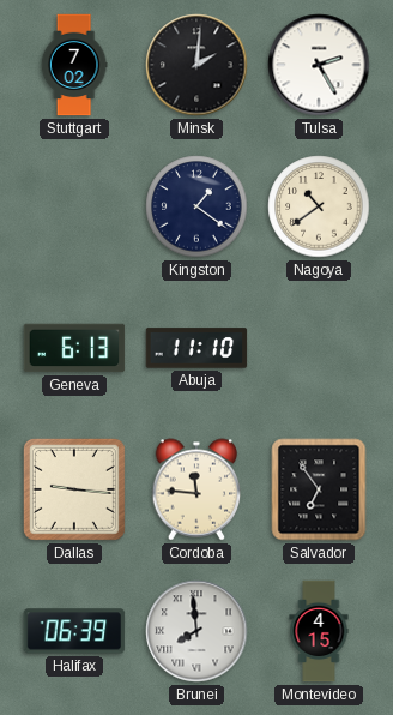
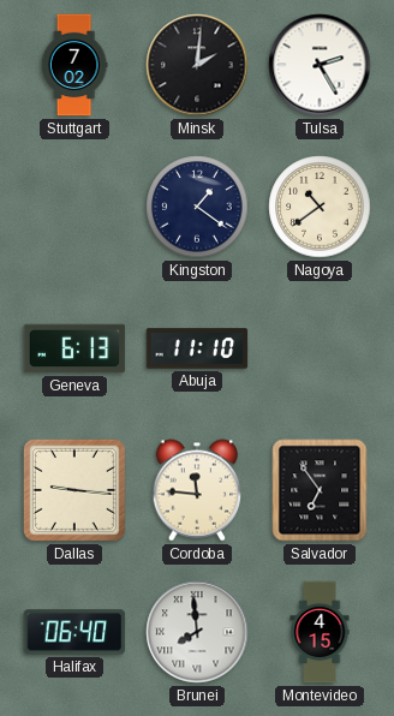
Halifax: 06:39 -> 06:40 (74, 632)
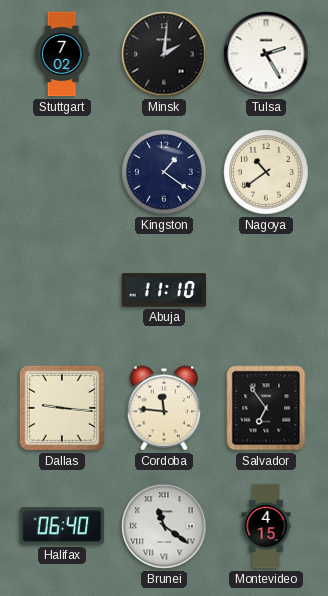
Geneva: 6:13 -> none (74, 348)
Brunei: 7:59 -> 11:21 (164, 526)
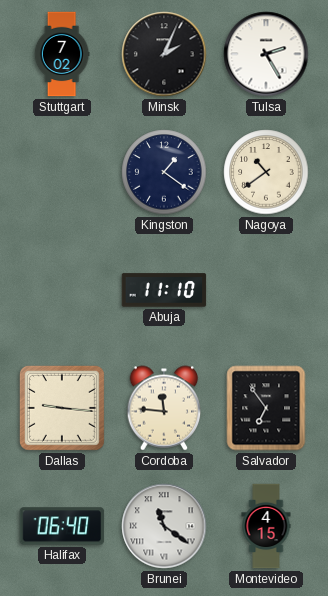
Minsk: 2:01 -> 2:04 (164, 54)
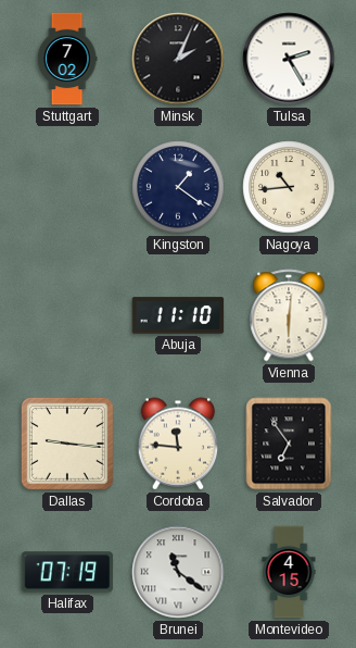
Nagoya: 10:39 -> 10:44 (289, 187)
Vienna: none -> 6:01 (289, 315)
Halifax: 06:40 -> 07:19 (67, 572)
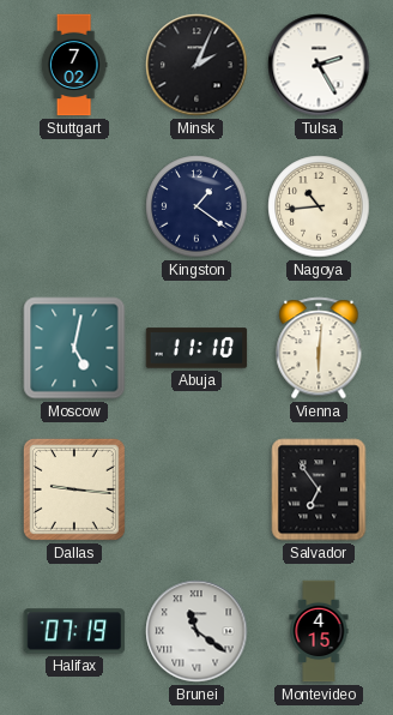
Moscow: none -> 5:02 (74, 348)
Cordoba: 11:46 -> none (178, 444)
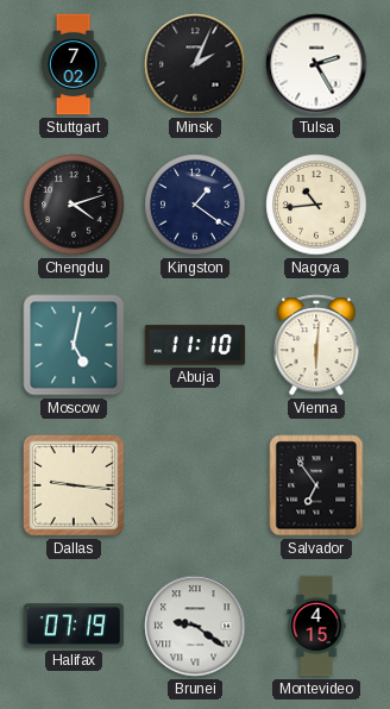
Chengdu: none -> 4:12 (74, 205)
Brunei: 11:21 -> 9:21 (195, 626)
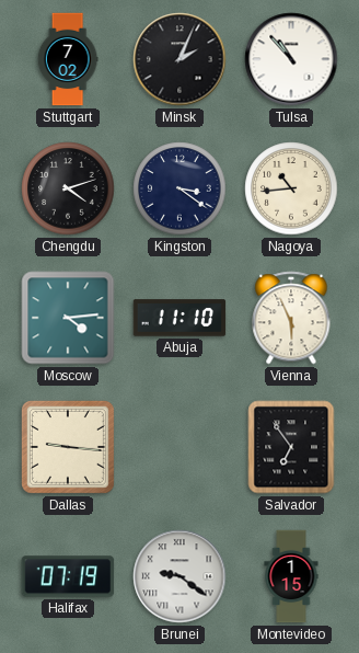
Tulsa: 2:25 -> 10:53 (291, 59)
Kingston: 1:21 -> 3:21 (179, 188)
Moscow: 5:02 -> 4:14 (68, 318)
Vienna: 6:01 -> 5:56 (291, 318)
Montevideo: 4:15 -> 1:15 (291, 576)
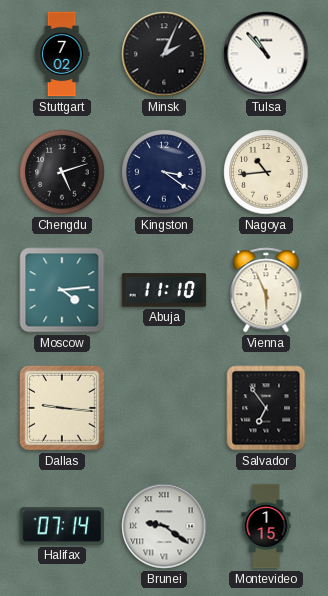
Chengdu: 4:12 -> 5:12 (62, 172)
Halifax: 07:19 -> 07:14 (62, 526)
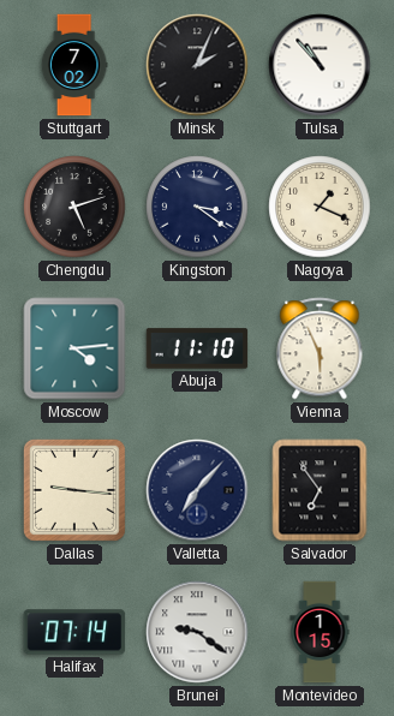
Nagoya: 10:44 -> 1:19 (320, 207)
Valletta: none -> 7:07 (197, 490)
